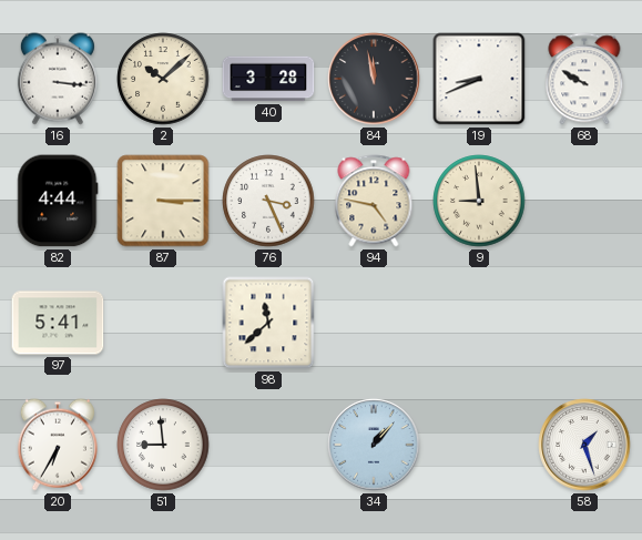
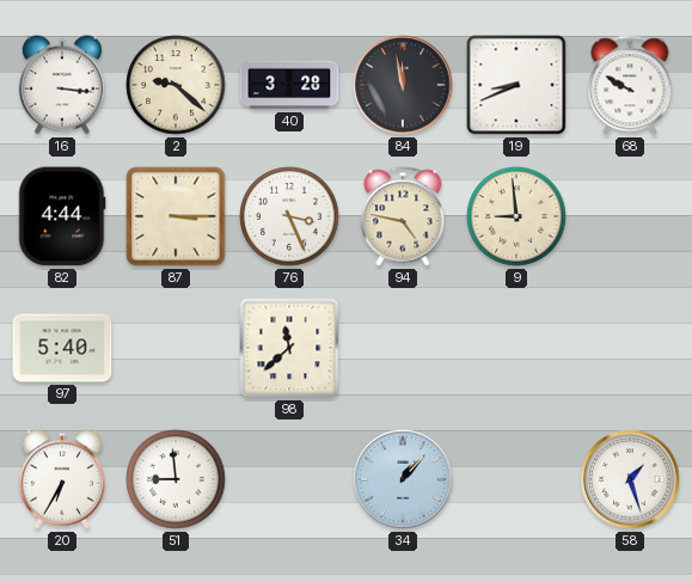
2: 10:08 -> 9:22 (176, 85)
97: 5:41 -> 5:40 (62, 348)
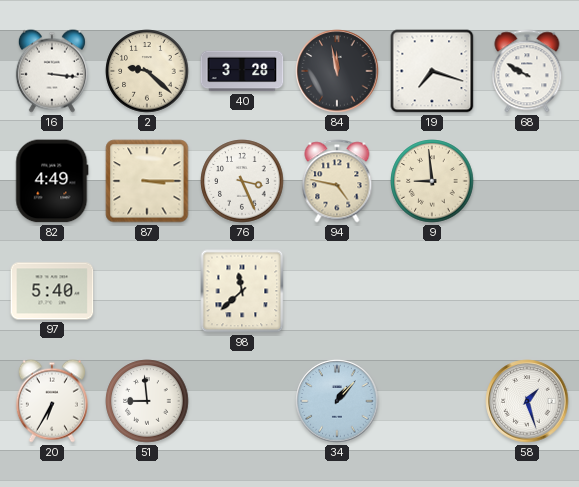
19: 8:41 -> 7:18 (432, 71)
82: 4:44 -> 4:49 (52, 181)
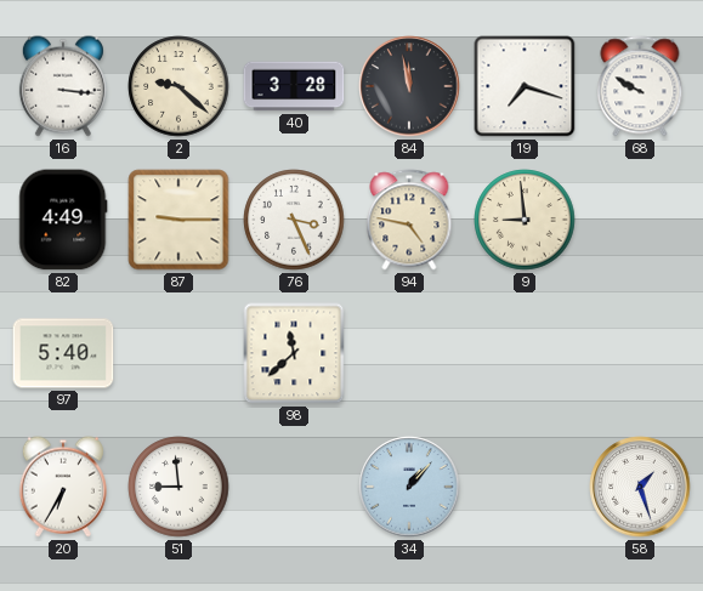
87: 3:15 -> 9:15 (178, 220)
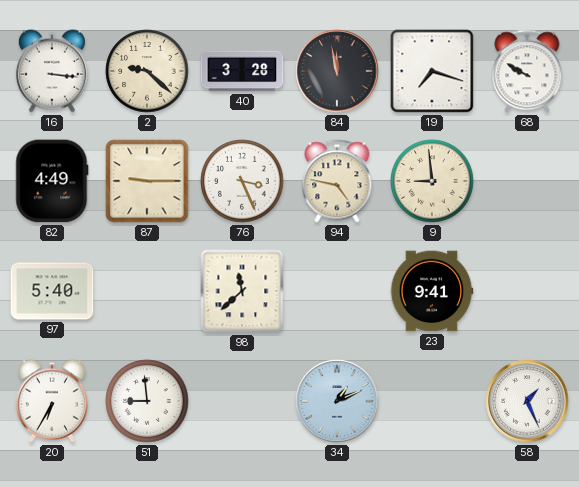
23: none -> 9:41 (432, 291)
34: 1:07 -> 1:11 (337, 401)
58: 1:27 -> 1:26 (527, 401)
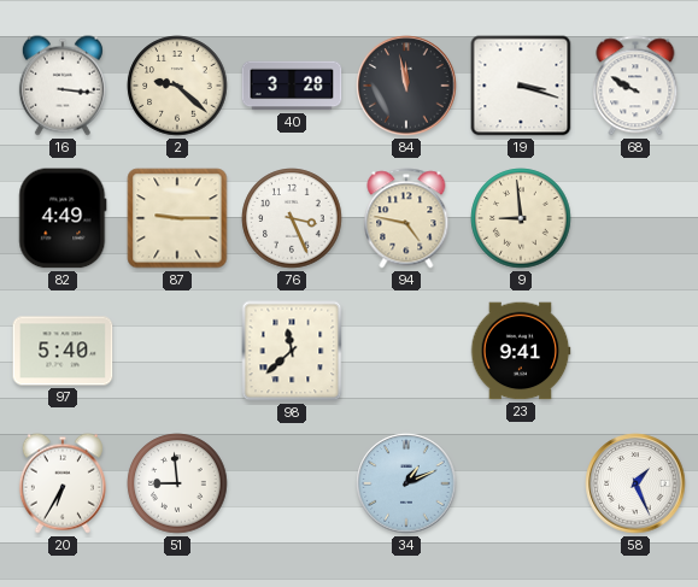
19: 7:18 -> 3:18 (521, 86)
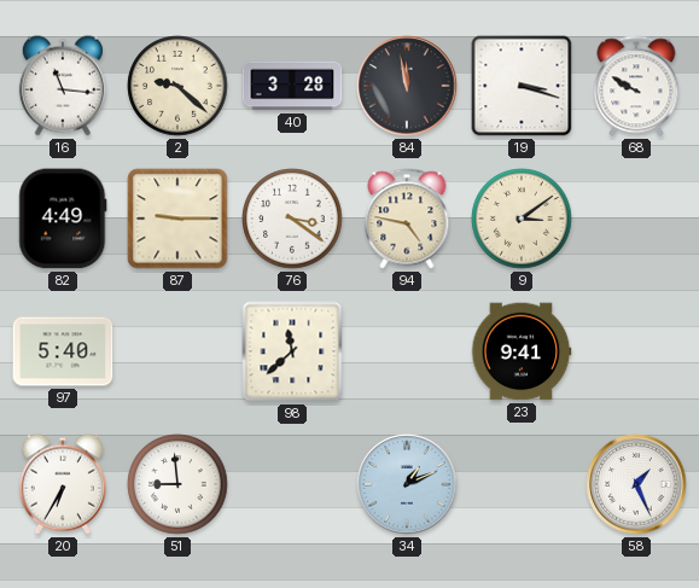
16: 3:16 -> 11:16 (63, 86)
76: 3:26 -> 3:21 (292, 219)
9: 8:59 -> 3:09 (522, 219)
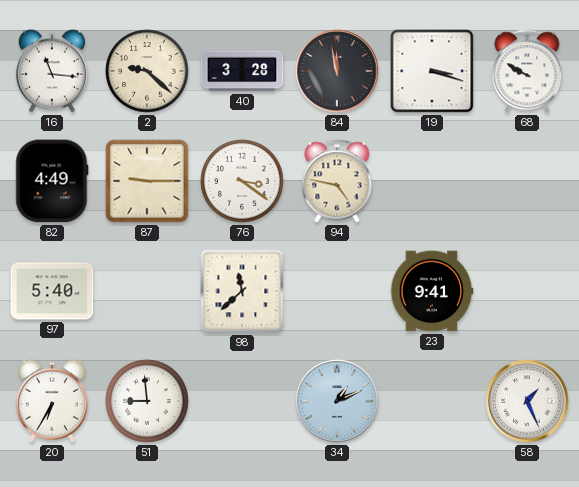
9: 3:09 -> none (522, 219)
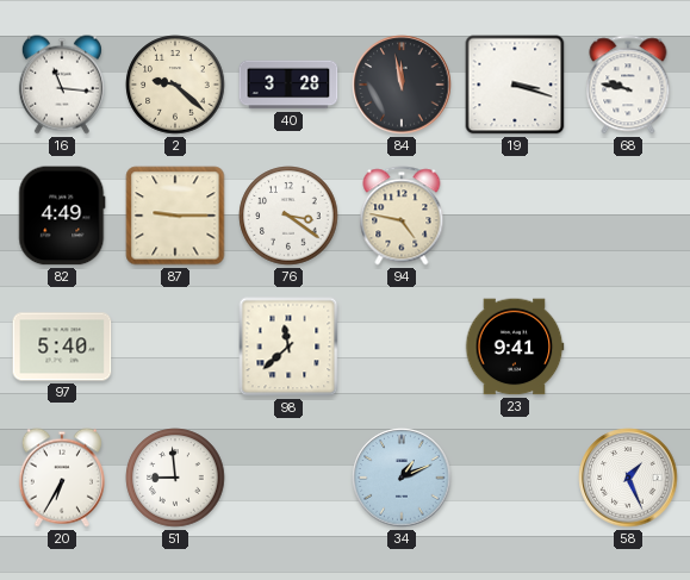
68: 9:50 -> 9:47 (628, 85)
